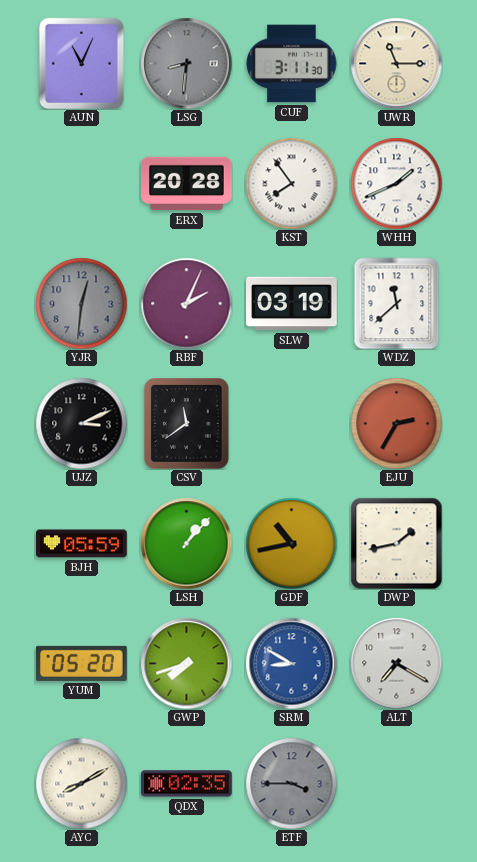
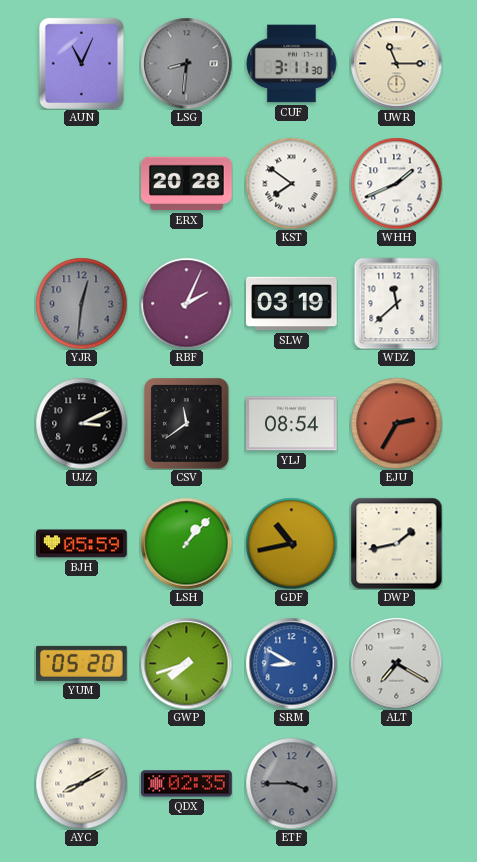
KST: 7:54 -> 7:51 (291, 183)
YLJ: none -> 08:54 (292, 424)
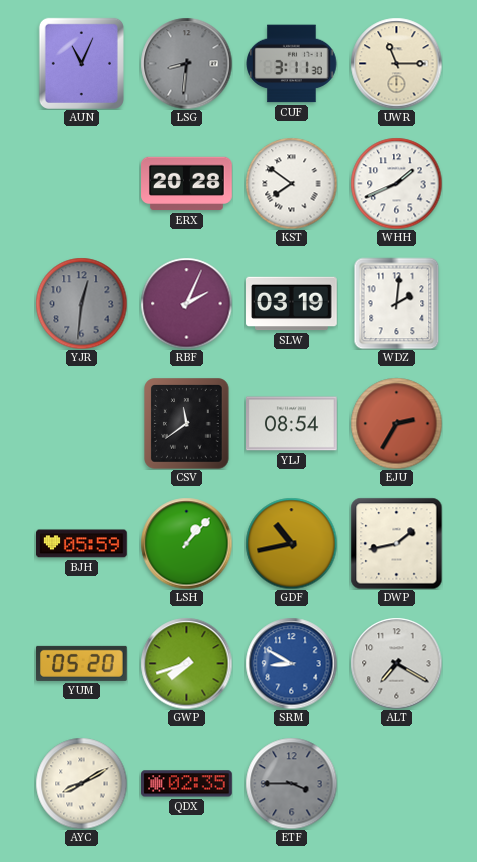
WDZ: 11:38 -> 2:01 (397, 303)
UJZ: 3:11 -> none (81, 423)
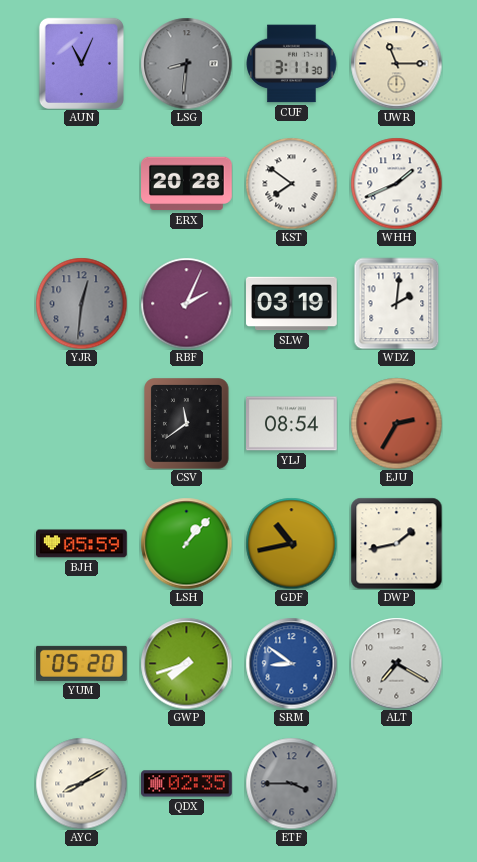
SRM: 8:50 -> 8:51 (291, 663)
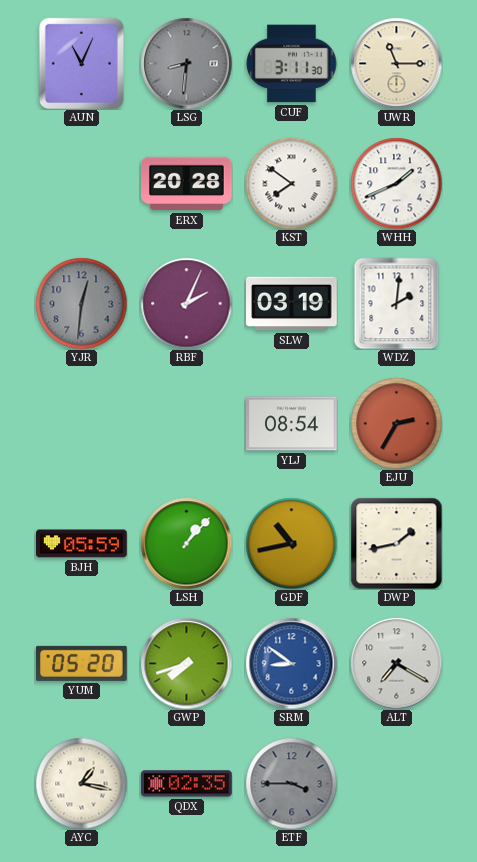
CSV: 11:39 -> none (187, 423)
AYC: 8:10 -> 1:17 (81, 783)
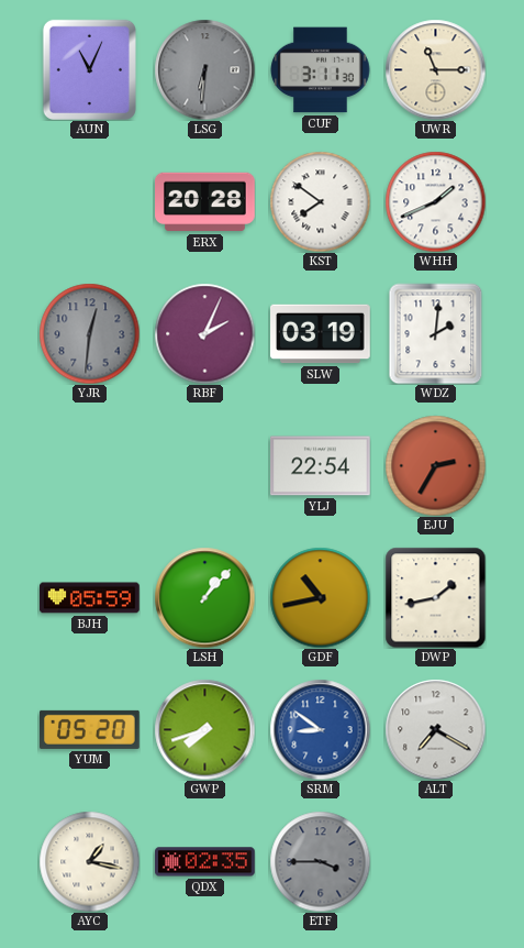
LSG: 8:31 -> 6:31 (204, 69)
YLJ: 08:54 -> 22:54 (321, 466)
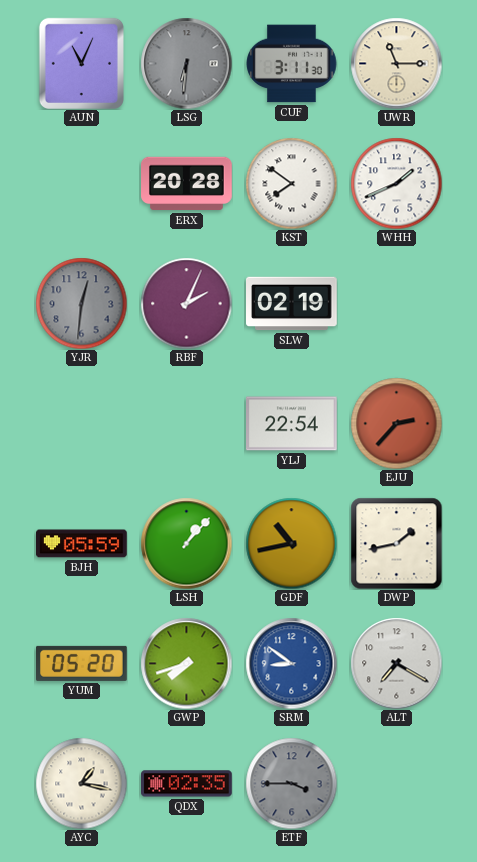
SLW: 03:19 -> 02:19 (292, 304)
WDZ: 2:01 -> none (436, 333)
EJU: 2:35 -> 2:37 (396, 423)
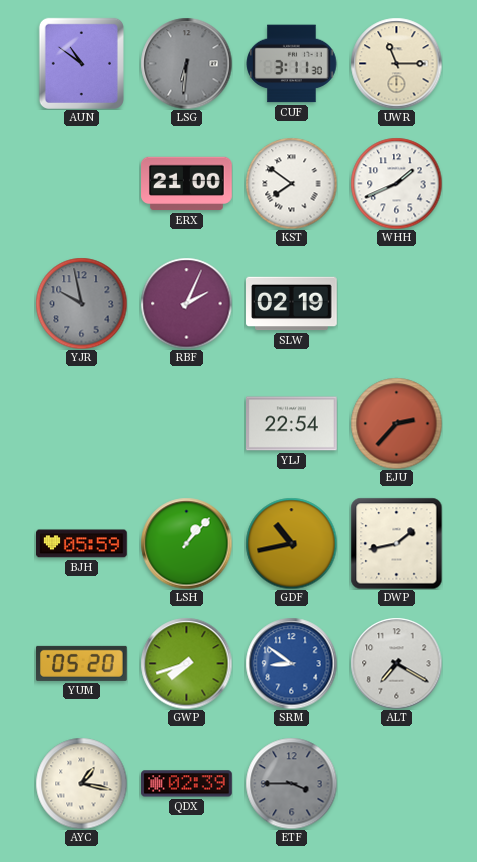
AUN: 11:04 -> 10:51 (81, 63)
ERX: 20:28 -> 21:00 (187, 184)
YJR: 12:31 -> 9:58 (81, 303)
QDX: 02:35 -> 02:39 (187, 784)
